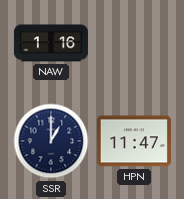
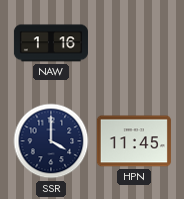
SSR: 1:00 -> 4:00 (51, 141)
HPN: 11:47 -> 11:45 (134, 141)
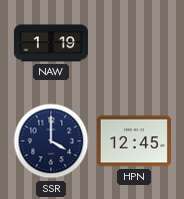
NAW: 1:16 -> 1:19 (51, 43)
HPN: 11:45 -> 12:45 (134, 141)
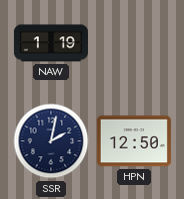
SSR: 4:00 -> 2:02 (51, 141)
HPN: 12:45 -> 12:50 (134, 141)
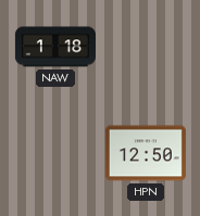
NAW: 1:19 -> 1:18 (55, 47)
SSR: 2:02 -> none (51, 141)
